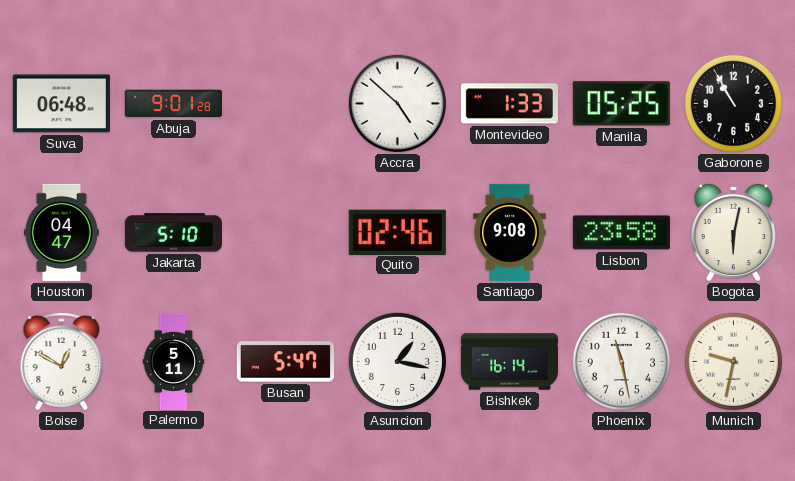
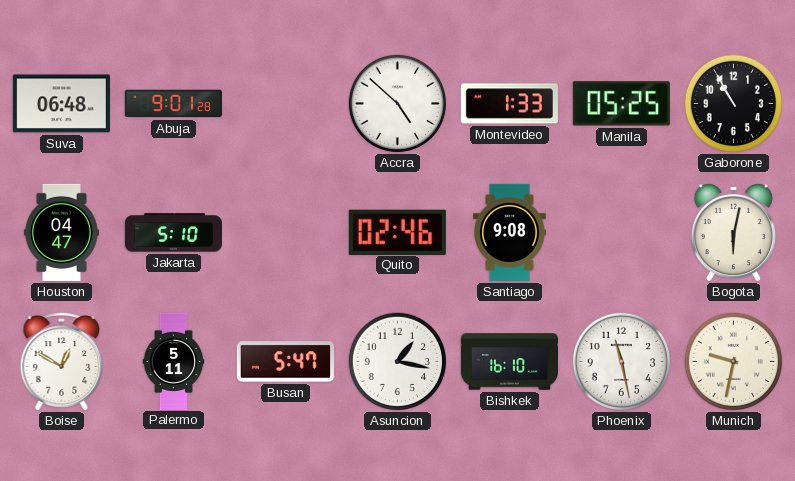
Lisbon: 23:58 -> none (621, 233)
Bishkek: 16:14 -> 16:10 (509, 362)
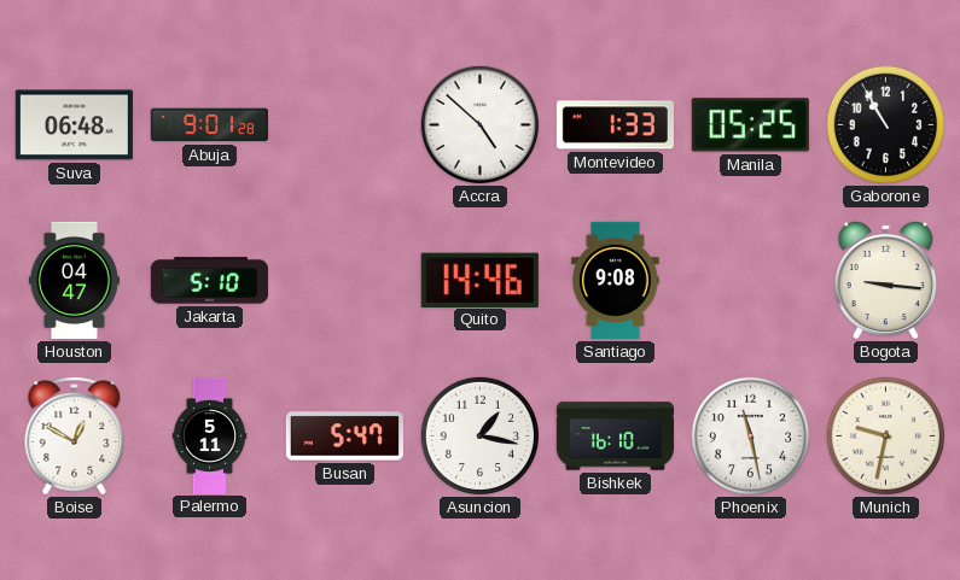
Quito: 02:46 -> 14:46 (479, 280)
Bogota: 6:02 -> 9:16 (885, 280)
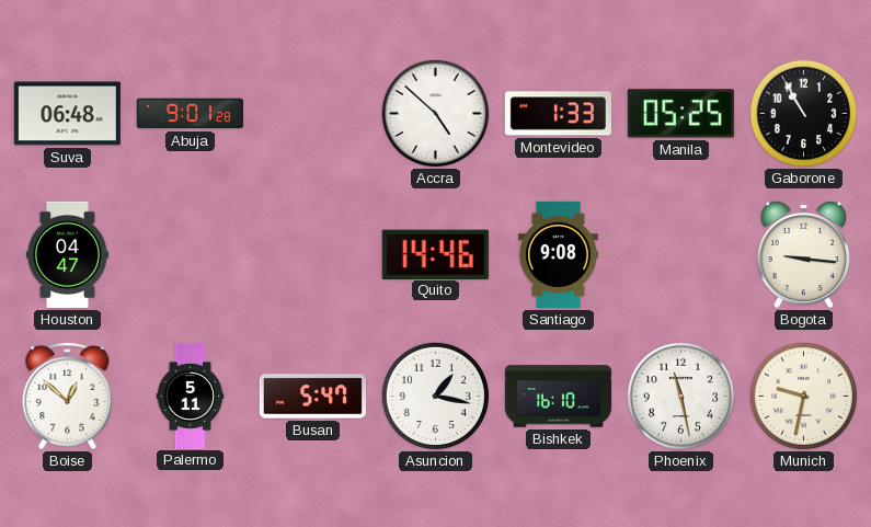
Jakarta: 5:10 -> none (209, 281)
Boise: 12:50 -> 12:52 (68, 397)
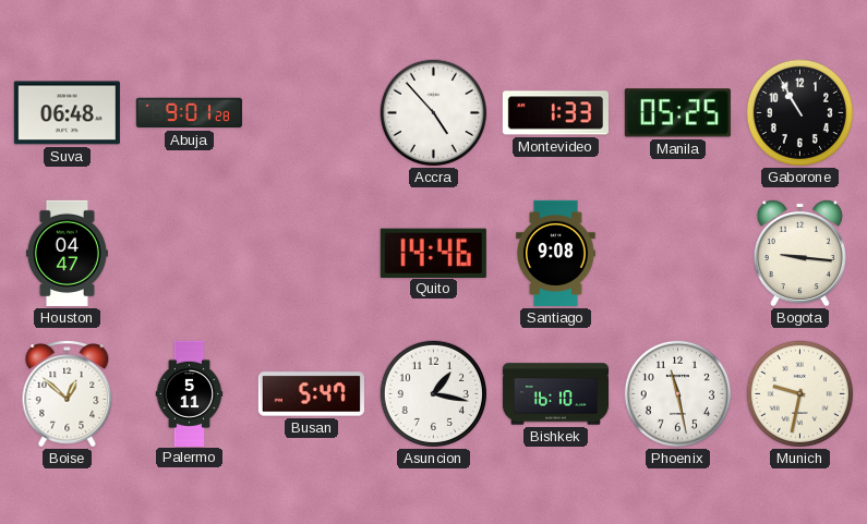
Accra: 4:52 -> 4:53 (433, 112)
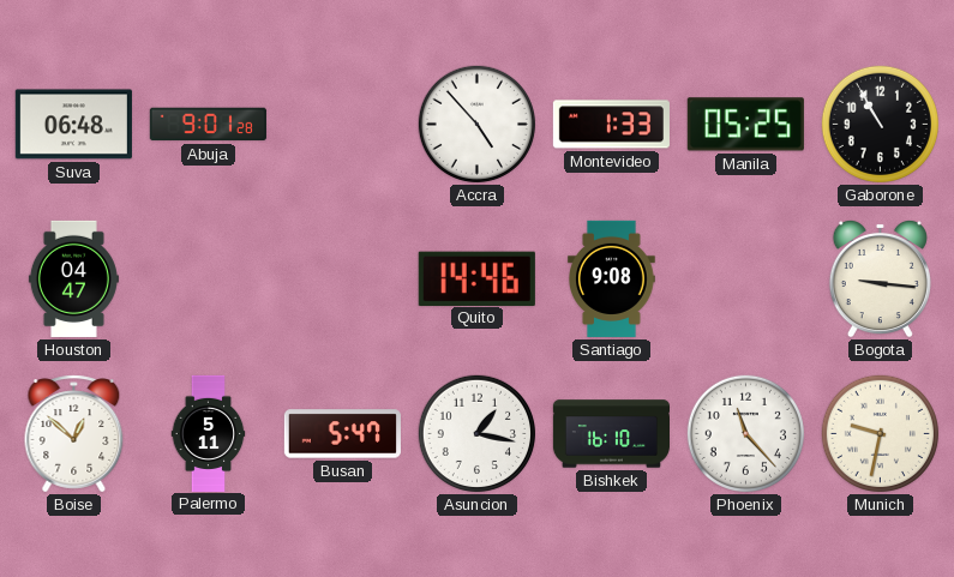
Phoenix: 11:28 -> 11:23 (745, 433)
